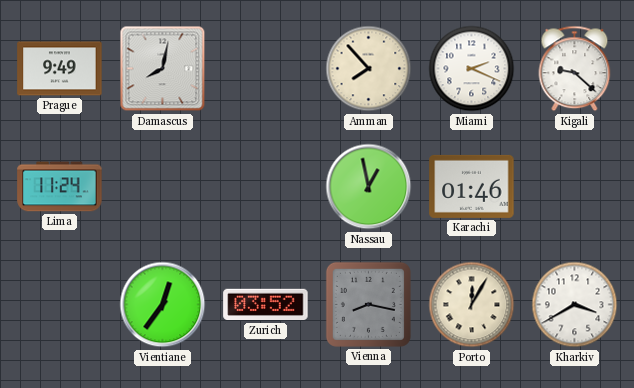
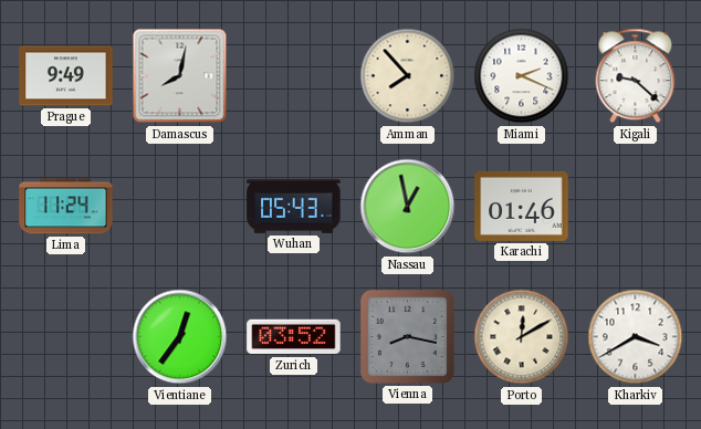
Wuhan: none -> 05:43 (294, 206)
Porto: 12:05 -> 12:10 (522, 337)
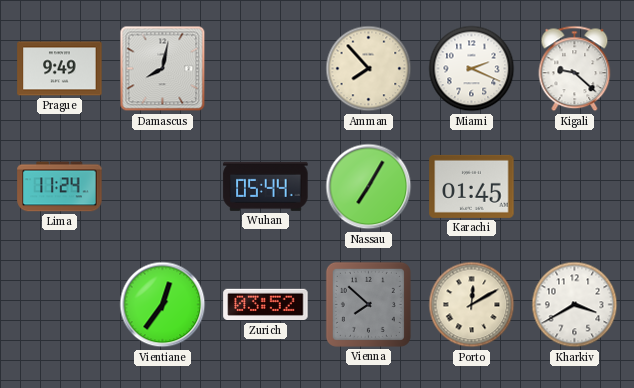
Wuhan: 05:43 -> 05:44 (266, 186)
Nassau: 12:58 -> 7:05 (369, 187)
Karachi: 01:46 -> 01:45 (472, 186)
Vienna: 8:17 -> 7:52 (368, 304)
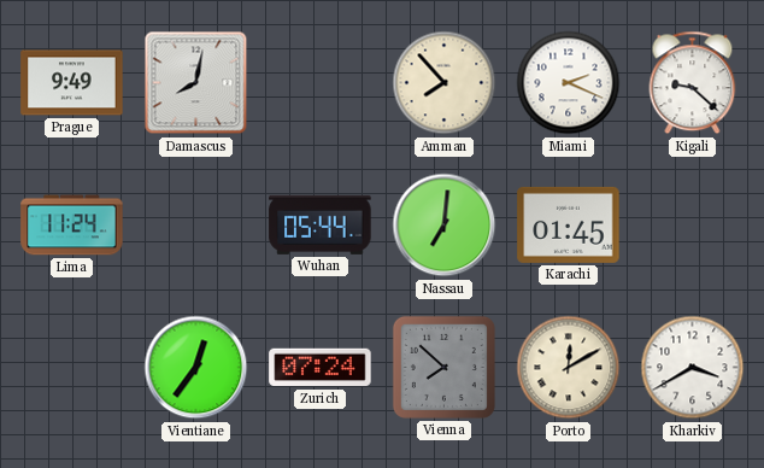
Nassau: 7:05 -> 7:01 (445, 226)
Zurich: 03:52 -> 07:24 (321, 368)
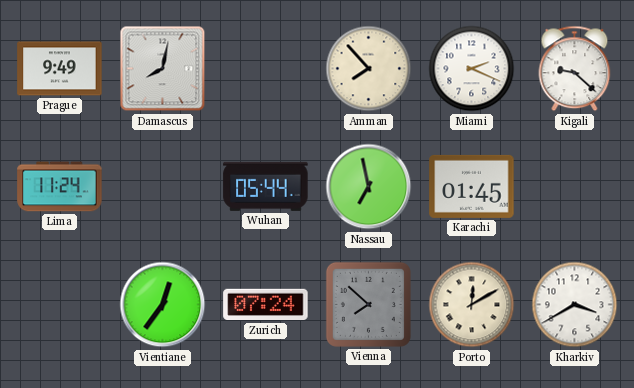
Nassau: 7:01 -> 6:58 (369, 187)
